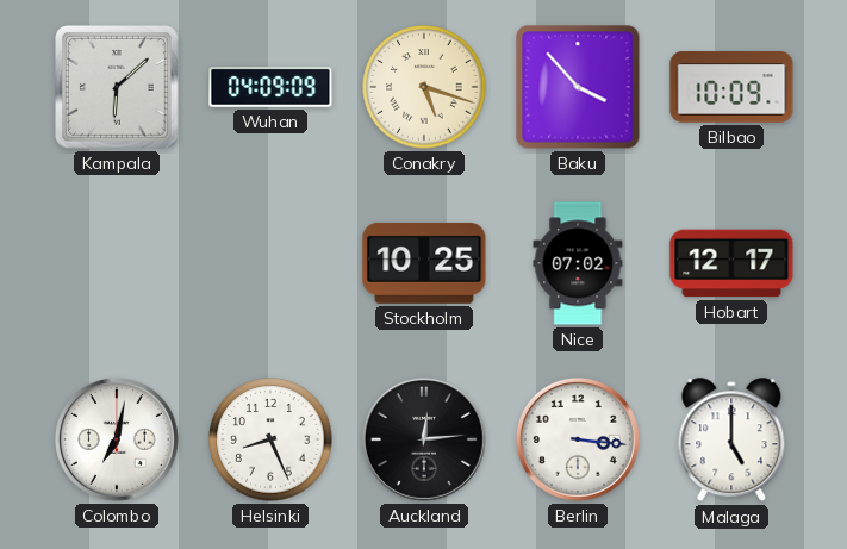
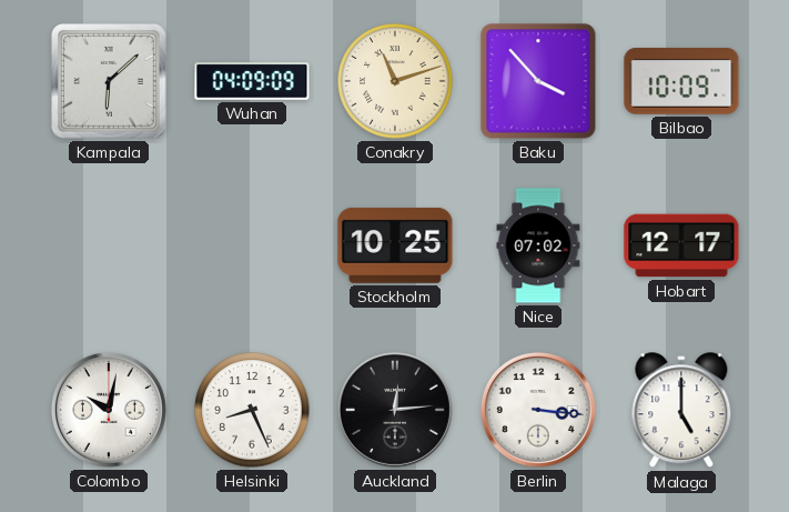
Conakry: 5:18 -> 11:12 (395, 81)
Colombo: 7:02 -> 10:02 (109, 410)
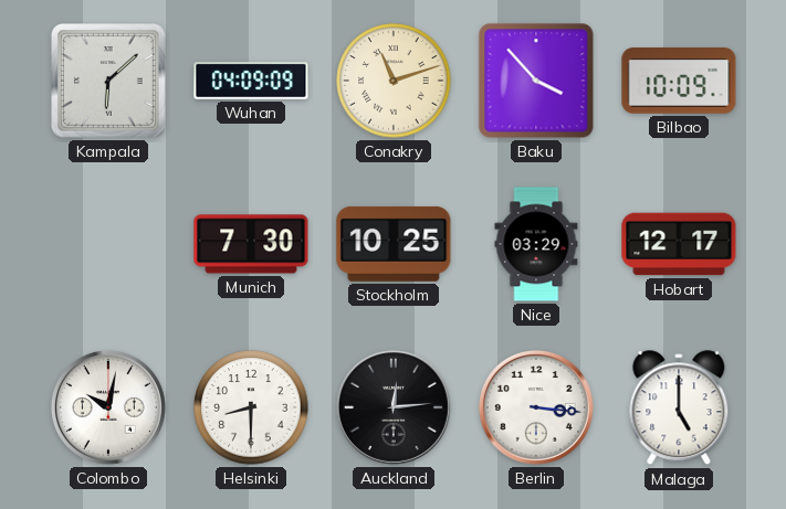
Munich: none -> 7:30 (251, 244)
Nice: 07:02 -> 03:29 (536, 244)
Helsinki: 8:26 -> 8:30 (251, 407)
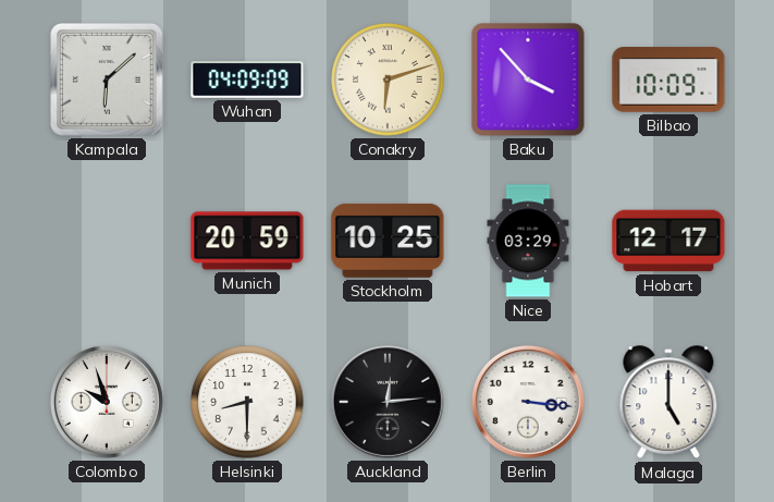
Conakry: 11:12 -> 6:12 (388, 79)
Munich: 7:30 -> 20:59 (247, 241)
Colombo: 10:02 -> 9:57 (107, 402)
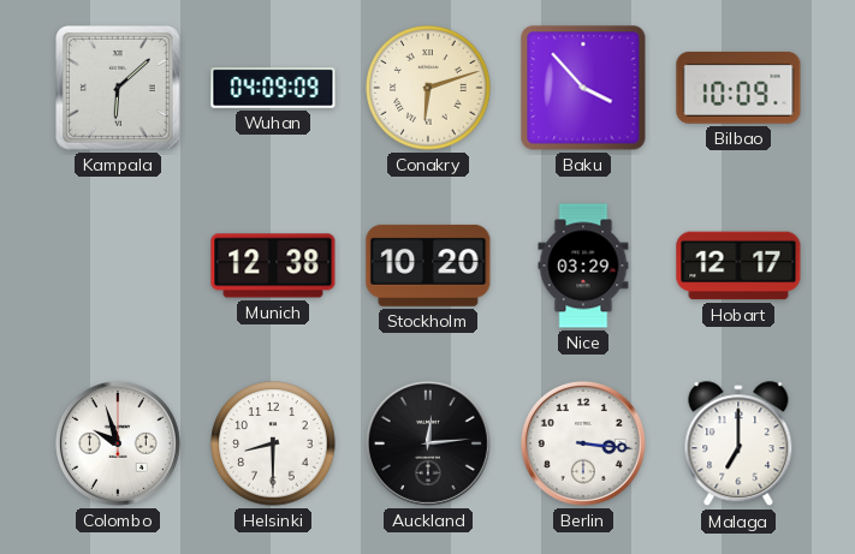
Munich: 20:59 -> 12:38 (273, 266)
Stockholm: 10:25 -> 10:20 (428, 266)
Malaga: 5:00 -> 7:00 (738, 445)
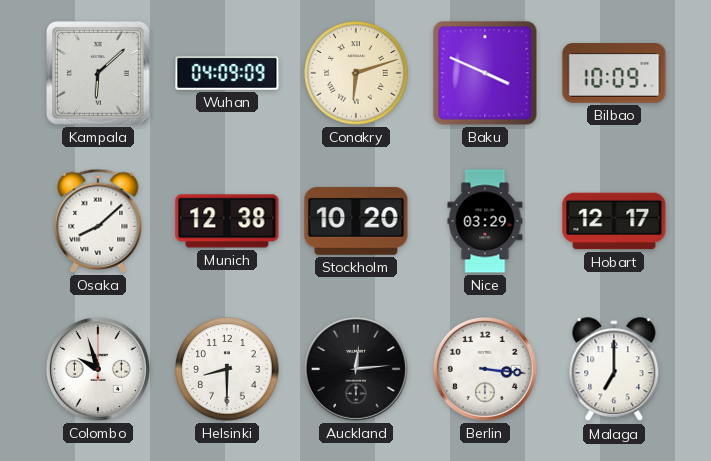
Baku: 3:53 -> 3:49 (485, 73)
Osaka: none -> 8:08 (98, 221)
